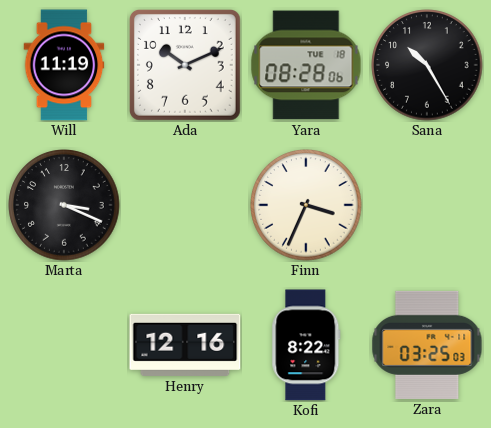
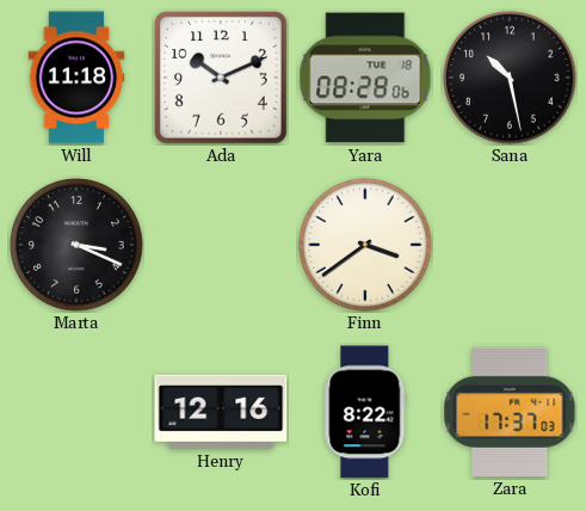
Will: 11:19 -> 11:18 (76, 78)
Sana: 10:25 -> 10:28 (510, 78)
Finn: 3:34 -> 3:39 (365, 245)
Zara: 03:25 -> 17:37 (510, 412)
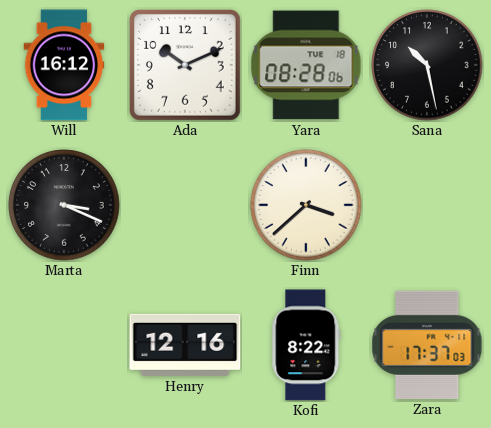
Will: 11:18 -> 16:12 (64, 65)
Finn: 3:39 -> 3:38 (306, 205)
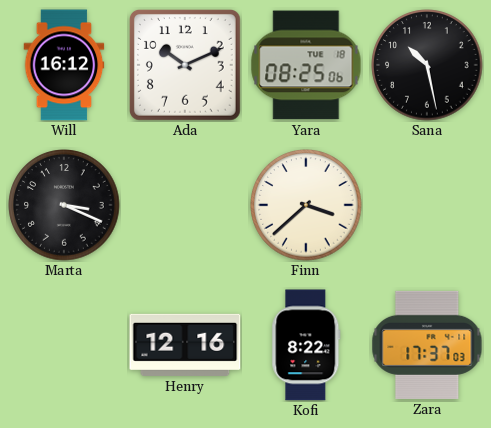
Yara: 08:28 -> 08:25 (306, 65)
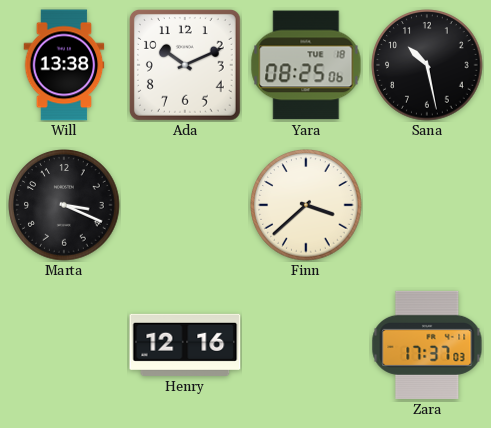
Will: 16:12 -> 13:38 (64, 65)
Kofi: 8:22 -> none (306, 345)
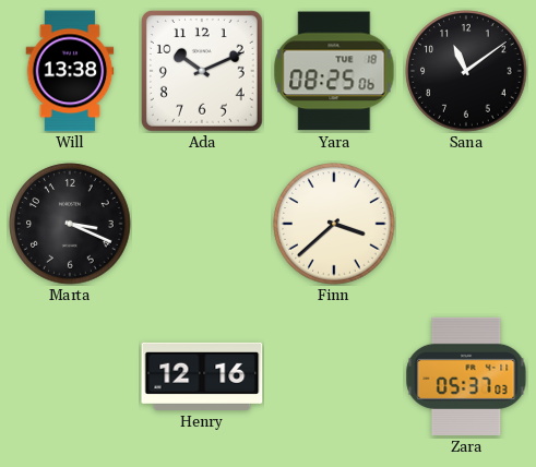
Sana: 10:28 -> 11:09 (466, 71)
Zara: 17:37 -> 05:37 (466, 376)
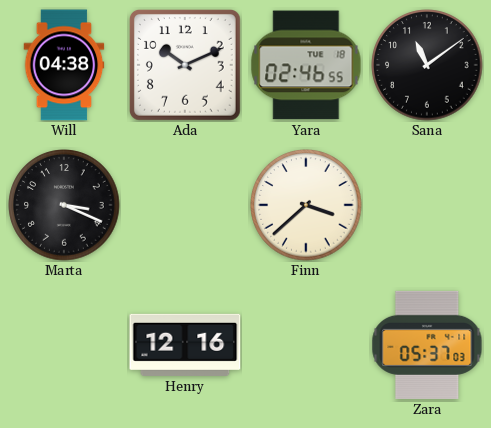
Will: 13:38 -> 04:38 (64, 65)
Yara: 08:25 -> 02:46 (306, 65)
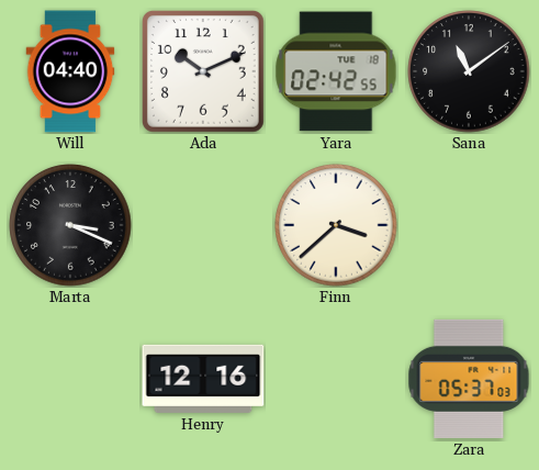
Will: 04:38 -> 04:40 (70, 71)
Yara: 02:46 -> 02:42 (336, 71)
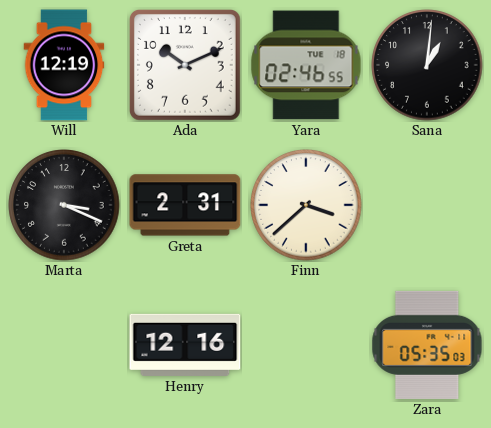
Will: 04:40 -> 12:19 (64, 65)
Yara: 02:42 -> 02:46 (306, 65)
Sana: 11:09 -> 1:01 (427, 65)
Greta: none -> 2:31 (185, 205)
Zara: 05:37 -> 05:35 (427, 345)
